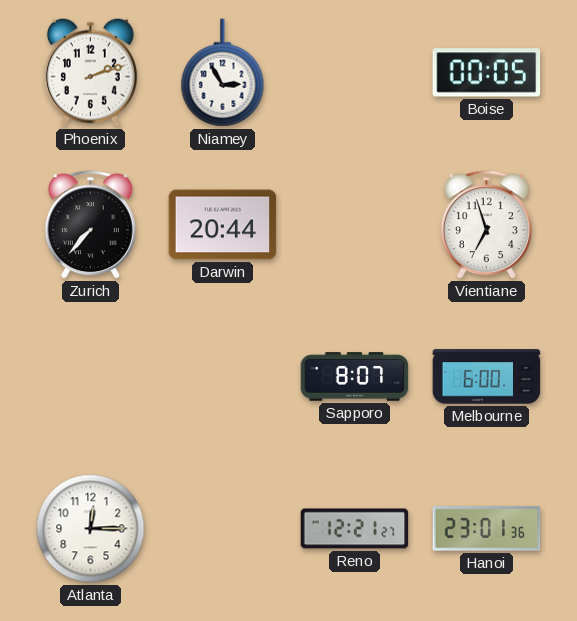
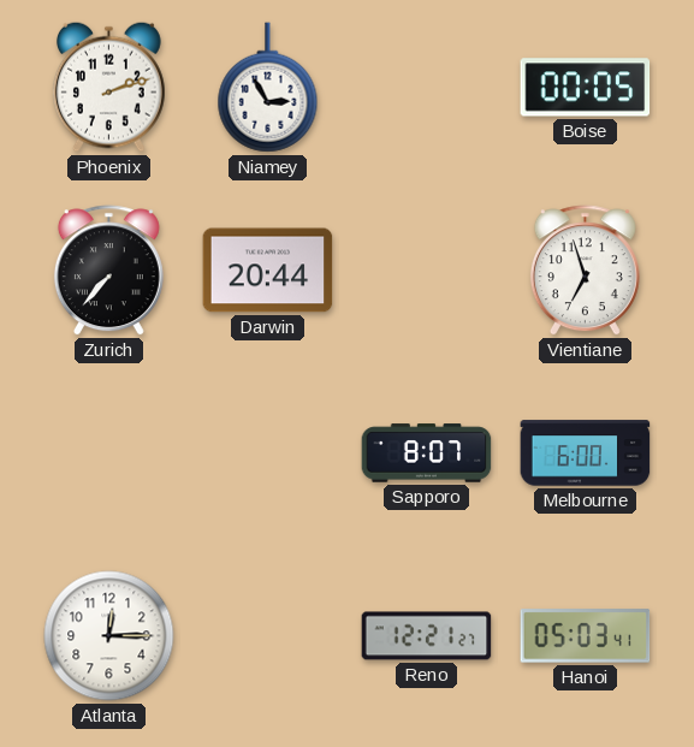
Hanoi: 23:01 -> 05:03 (586, 636)
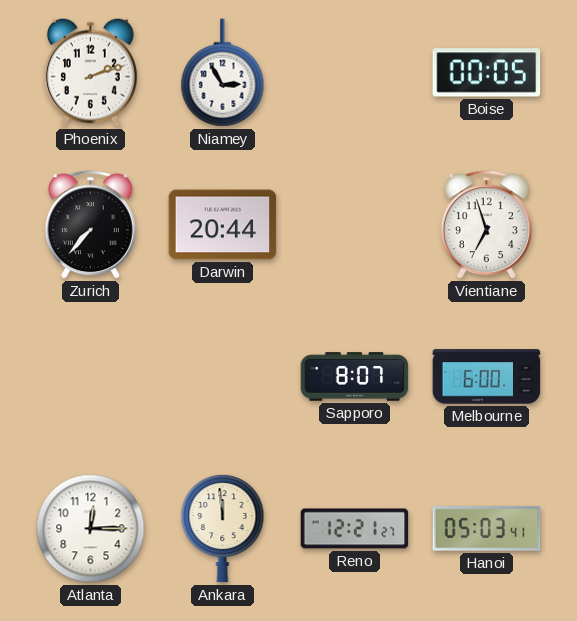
Ankara: none -> 11:59 (223, 528)
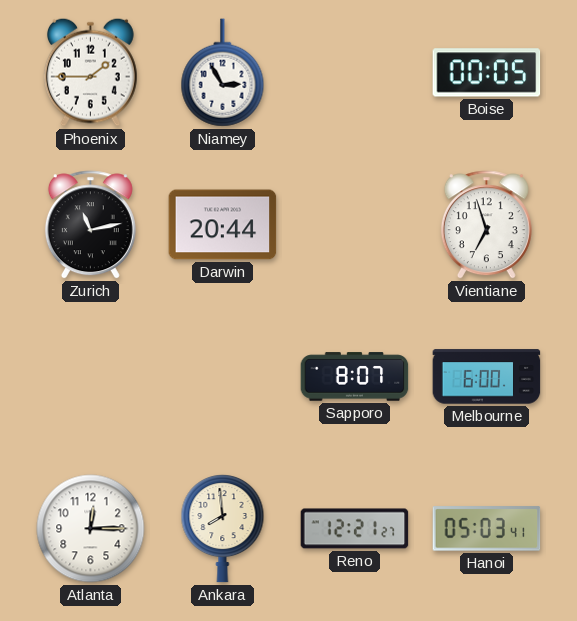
Phoenix: 2:12 -> 1:45 (90, 72)
Zurich: 7:37 -> 11:13 (90, 225)
Ankara: 11:59 -> 7:59 (223, 528)
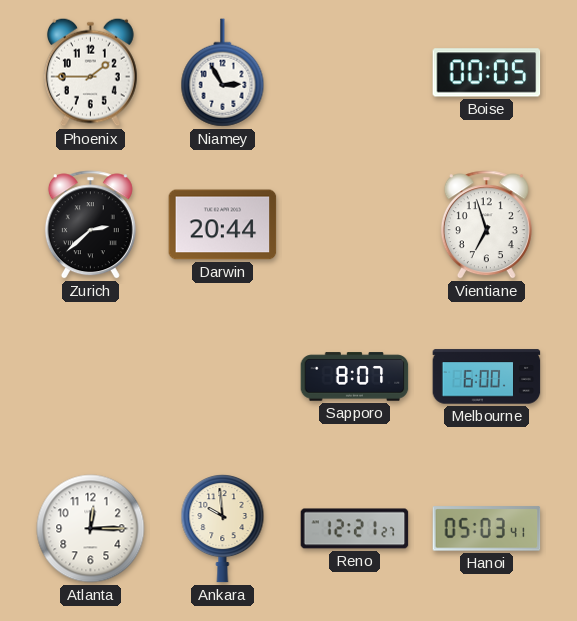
Zurich: 11:13 -> 2:38 (90, 225)
Ankara: 7:59 -> 9:59 (223, 528)
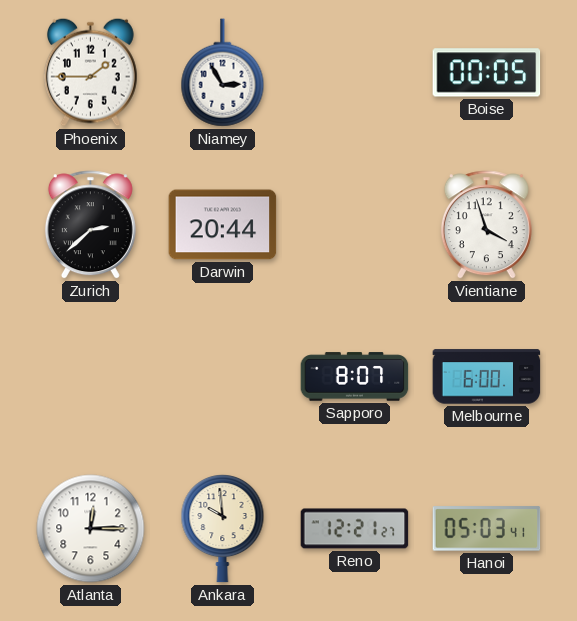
Vientiane: 6:57 -> 3:57 (486, 225)
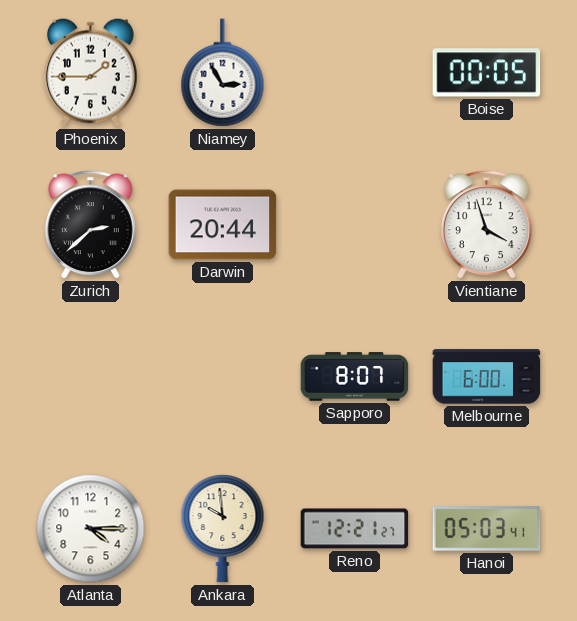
Atlanta: 12:15 -> 4:15 (91, 529)
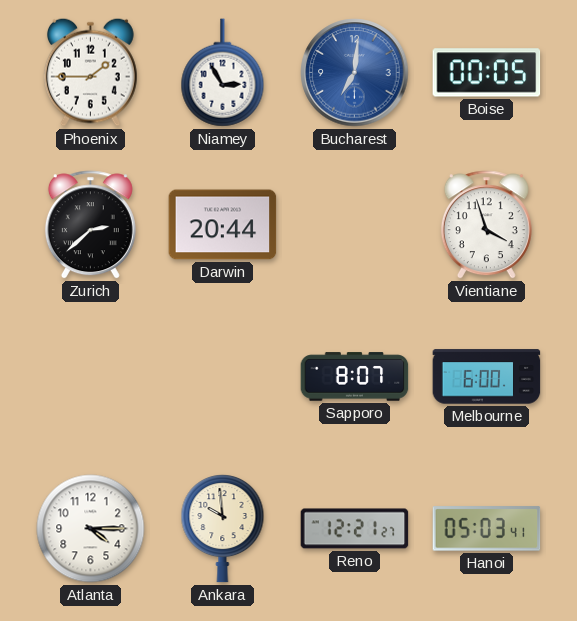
Bucharest: none -> 7:01 (355, 73)
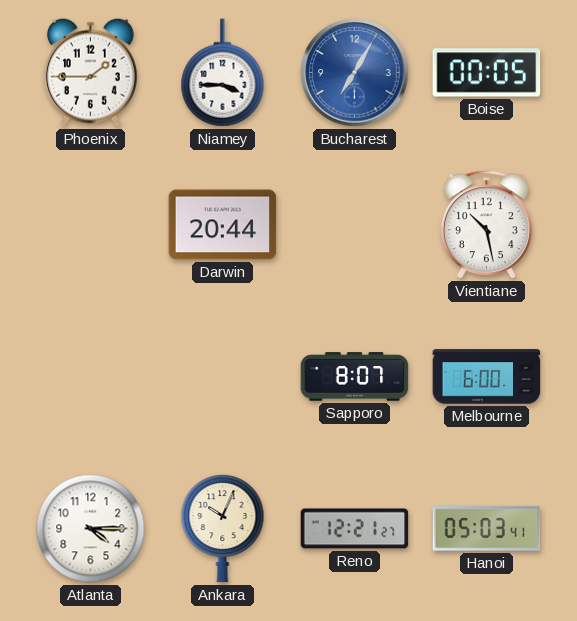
Niamey: 2:55 -> 3:45 (223, 73)
Bucharest: 7:01 -> 7:05 (355, 73)
Zurich: 2:38 -> none (90, 225)
Vientiane: 3:57 -> 10:28 (486, 225)
Ankara: 9:59 -> 10:04 (223, 528)
